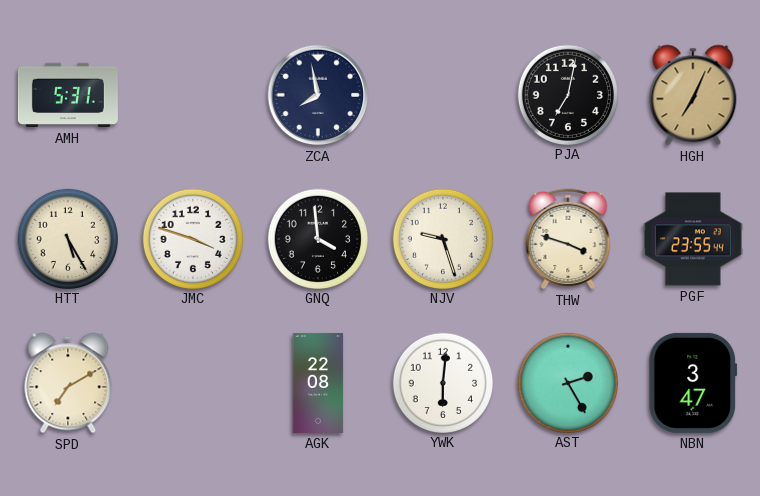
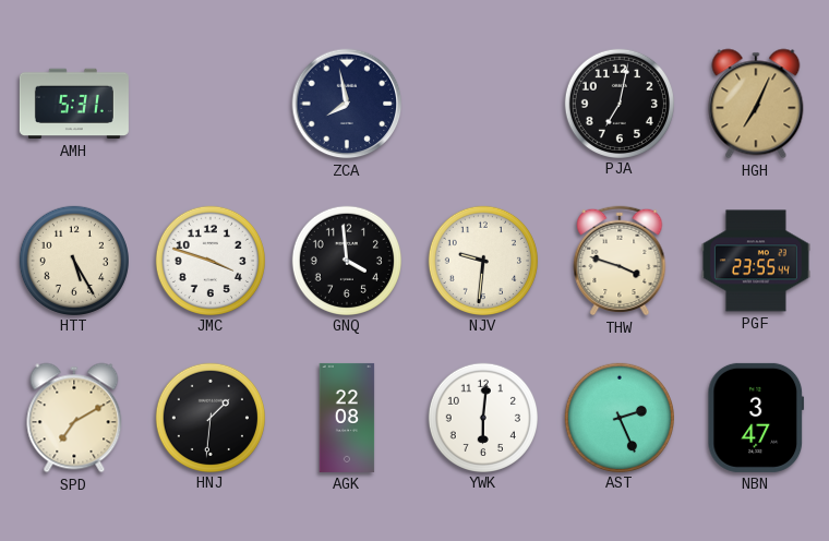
NJV: 9:27 -> 9:31 (482, 260)
HNJ: none -> 1:31 (209, 417)
AST: 2:25 -> 2:26 (618, 417)
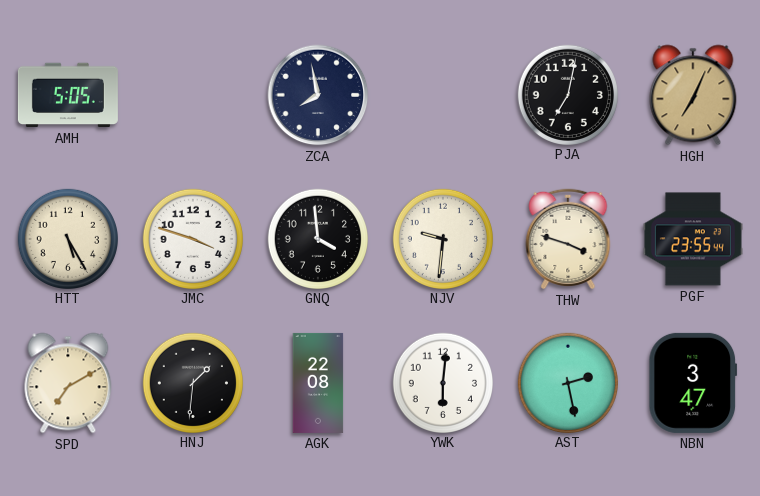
AMH: 5:31 -> 5:05 (68, 95)
AST: 2:26 -> 2:28 (567, 382)
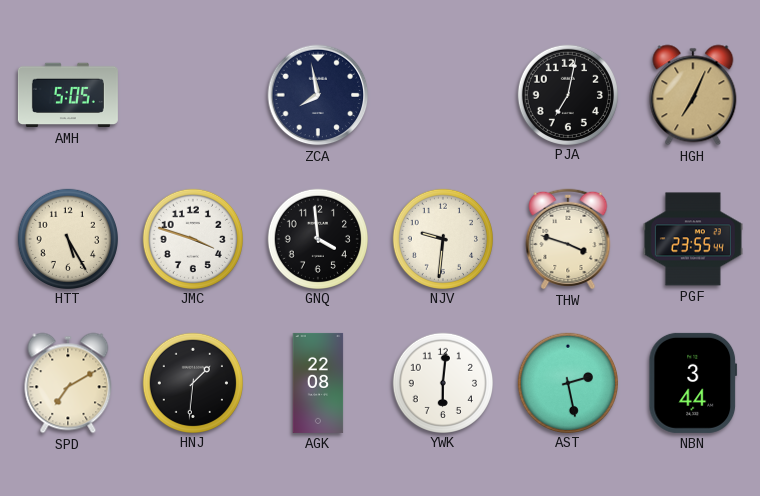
NBN: 3:47 -> 3:44 (693, 383)
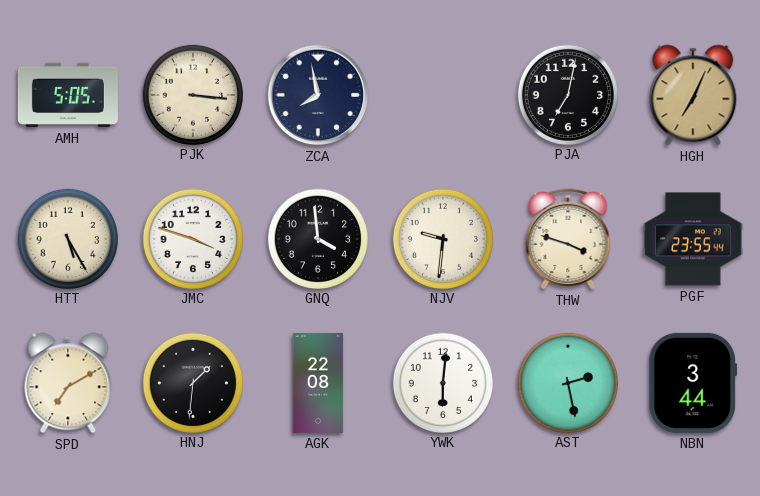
PJK: none -> 3:16 (192, 94)
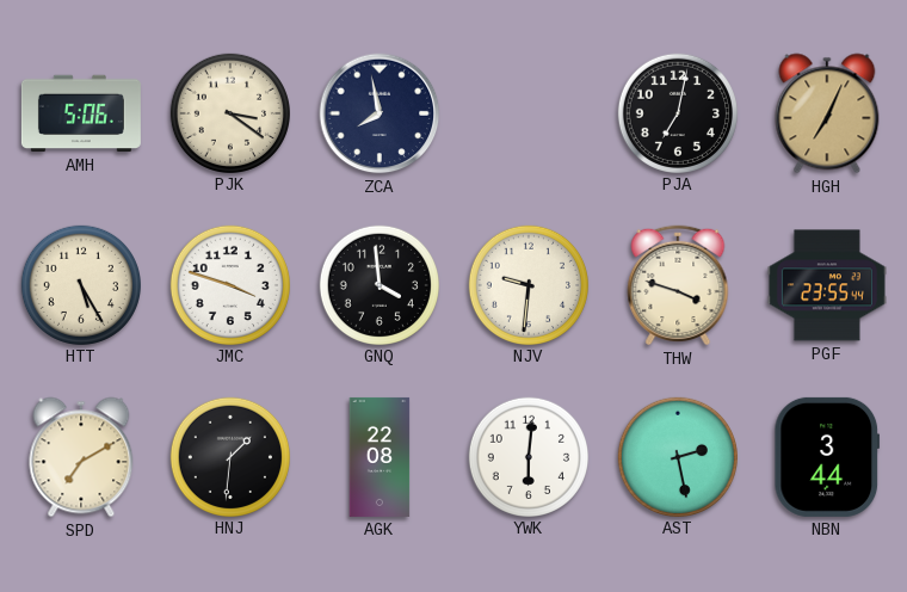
AMH: 5:05 -> 5:06 (81, 113)
PJK: 3:16 -> 3:21 (229, 112)
